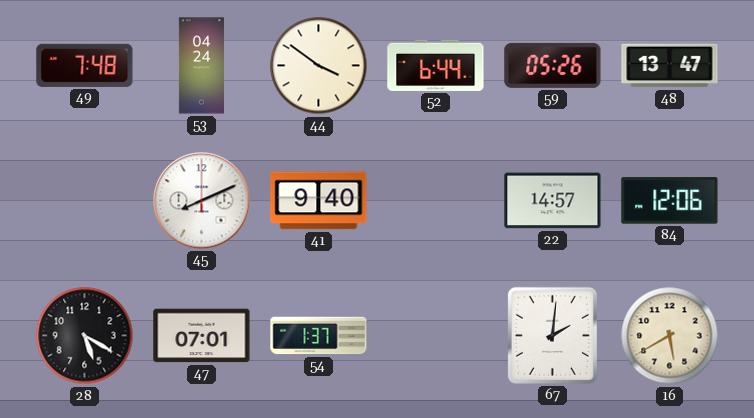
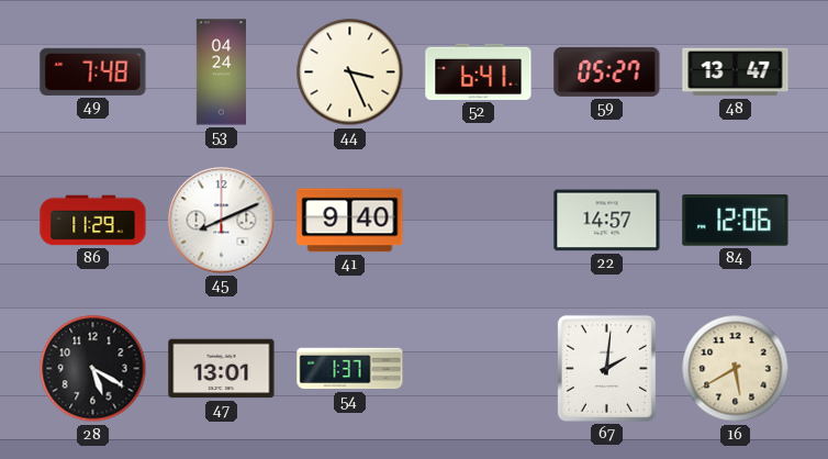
44: 3:51 -> 3:26 (350, 72)
52: 6:44 -> 6:41 (479, 71)
59: 05:26 -> 05:27 (607, 71)
86: none -> 11:29 (93, 221)
47: 07:01 -> 13:01 (222, 369)
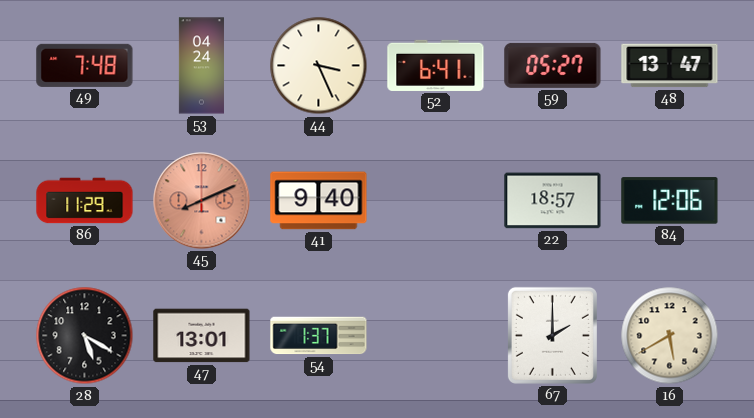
45 dial: white -> salmon (202, 201)
22: 14:57 -> 18:57 (553, 201)
67: 2:01 -> 2:00 (552, 335)
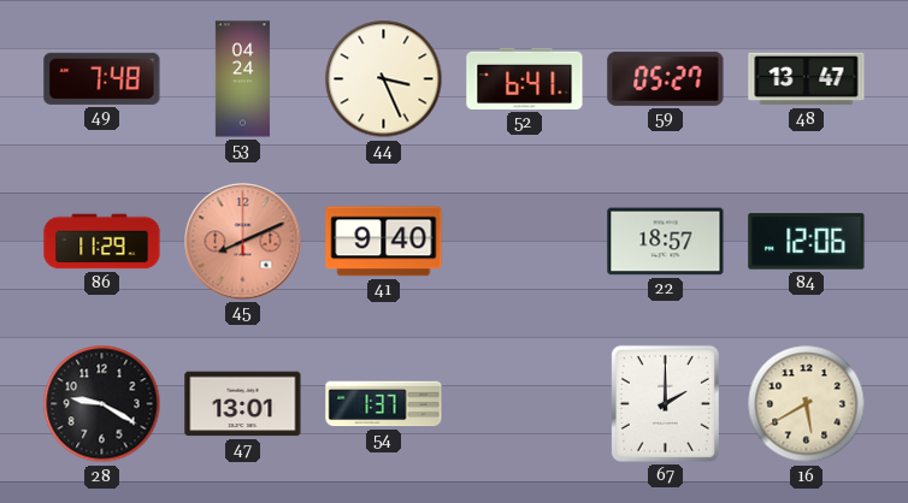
28: 5:20 -> 9:20 (102, 404)
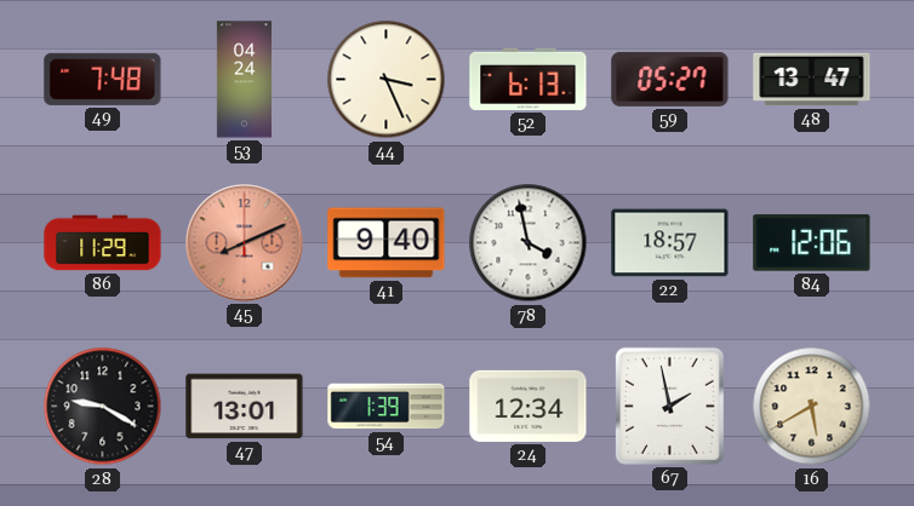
52: 6:41 -> 6:13 (529, 79)
78: none -> 3:58 (529, 243)
54: 1:37 -> 1:39 (387, 407)
24: none -> 12:34 (529, 406)
67: 2:00 -> 1:58 (669, 406)
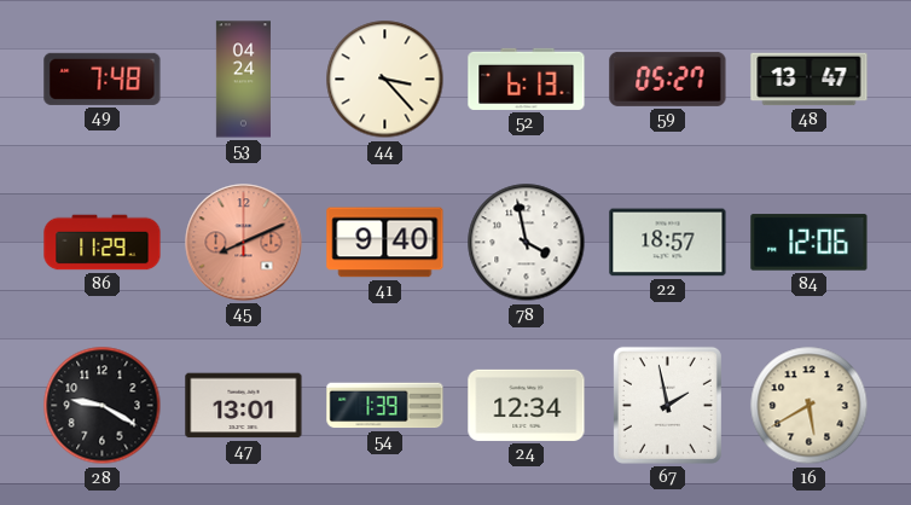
44: 3:26 -> 3:23 (385, 80)
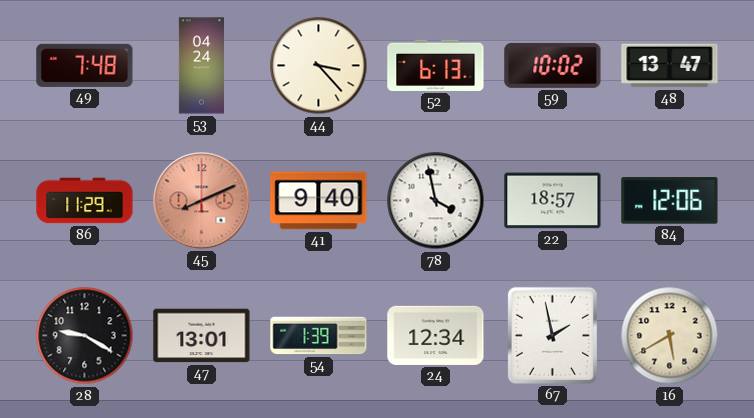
59: 05:27 -> 10:02 (553, 65)
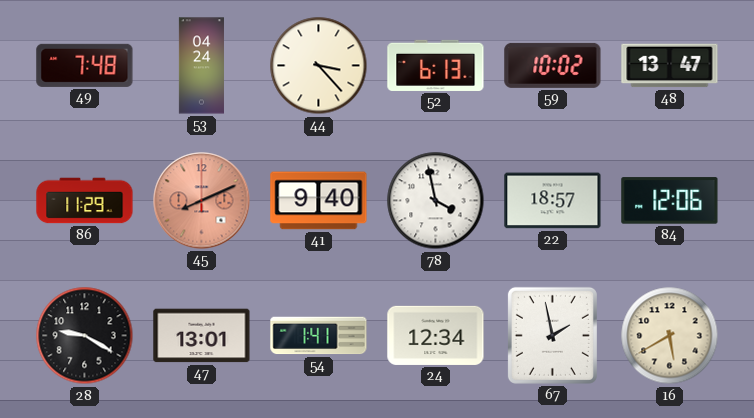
54: 1:39 -> 1:41 (319, 336)
